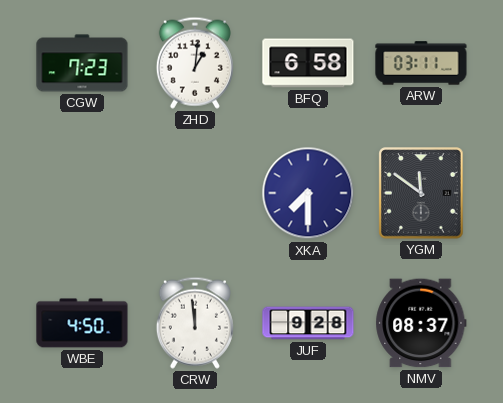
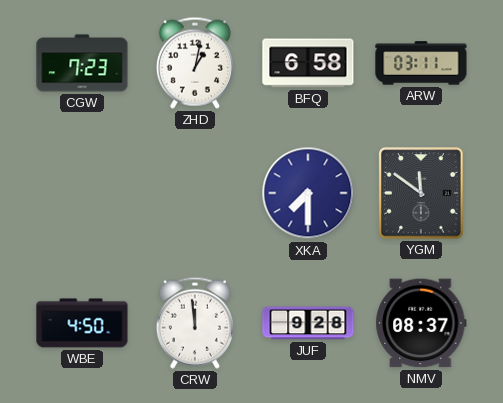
ZHD: 1:01 -> 1:02 (195, 63)
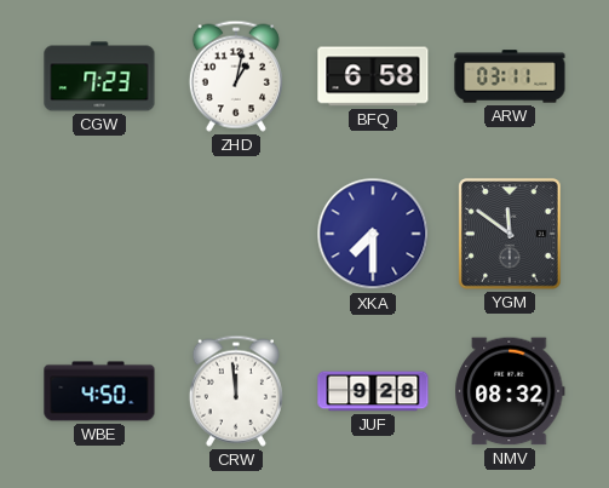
NMV: 08:37 -> 08:32 (510, 391)
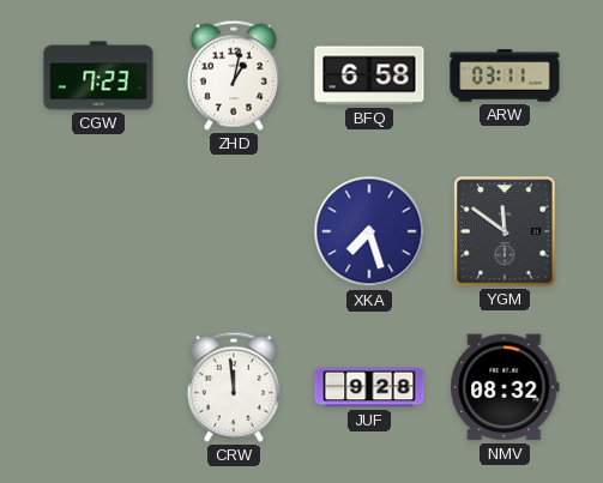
XKA: 7:30 -> 7:27 (369, 231)
WBE: 4:50 -> none (99, 391)
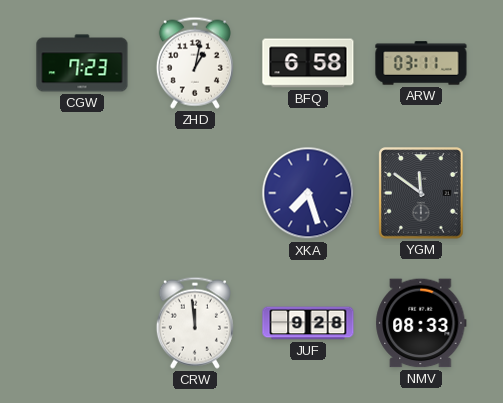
NMV: 08:32 -> 08:33 (421, 323)
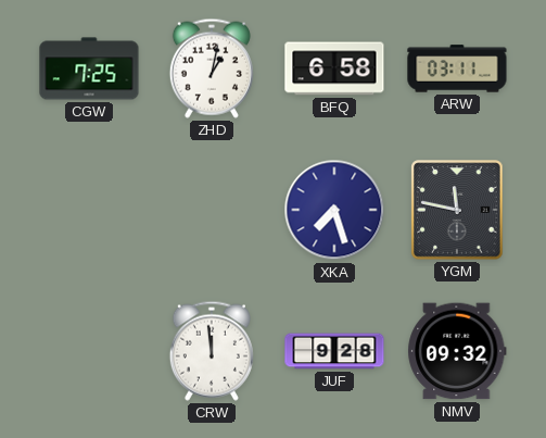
CGW: 7:23 -> 7:25 (89, 68)
YGM: 11:51 -> 11:47 (457, 210)
NMV: 08:33 -> 09:32 (457, 351)
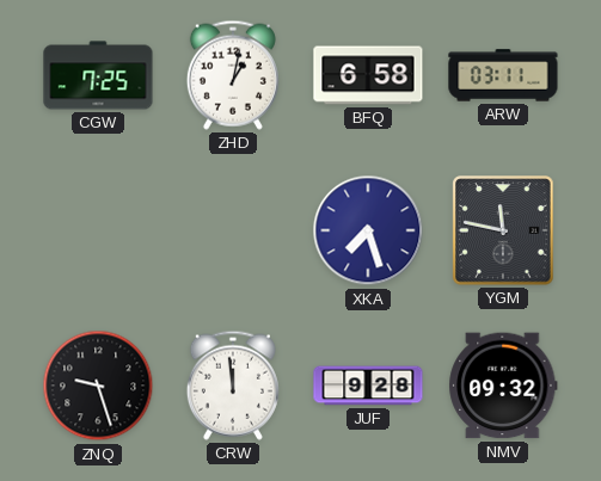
ZNQ: none -> 9:27 (98, 386)
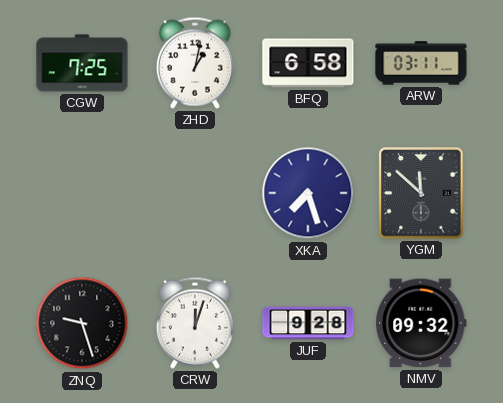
YGM: 11:47 -> 11:52 (421, 193)
CRW: 11:59 -> 12:03 (195, 323)
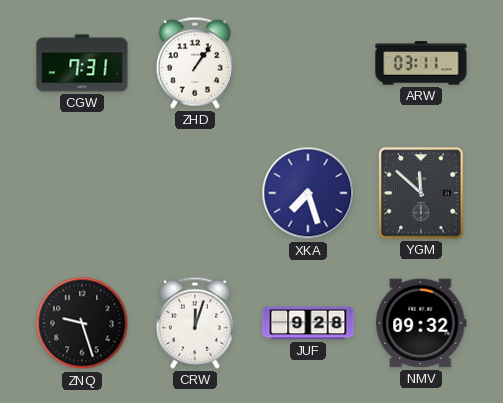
CGW: 7:25 -> 7:31 (82, 63)
ZHD: 1:02 -> 1:06 (195, 63)
BFQ: 6:58 -> none (308, 63)
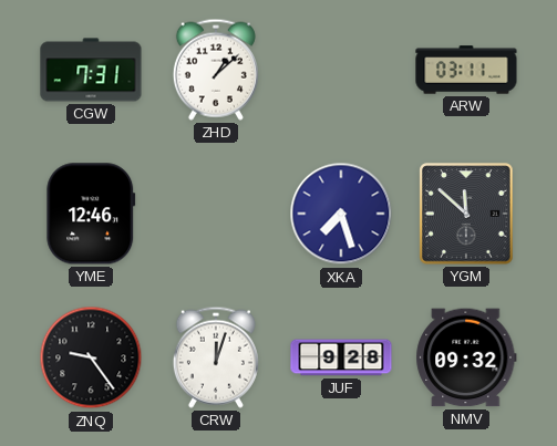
ZHD: 1:06 -> 1:08 (216, 70)
YME: none -> 12:46 (91, 214)
ZNQ: 9:27 -> 9:24 (91, 357)
